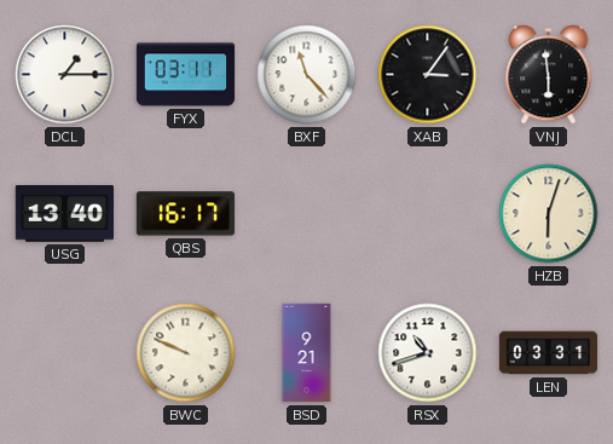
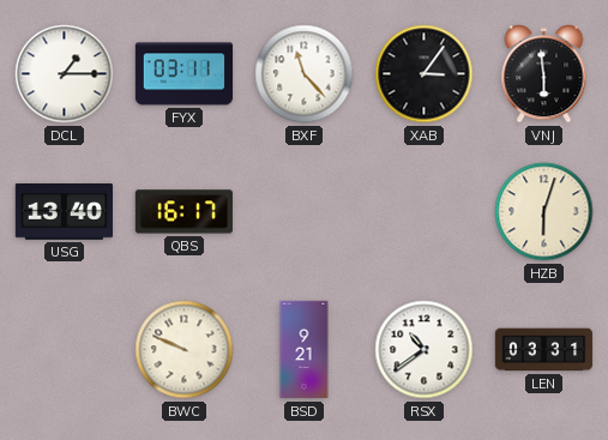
RSX: 10:42 -> 10:39 (425, 350)
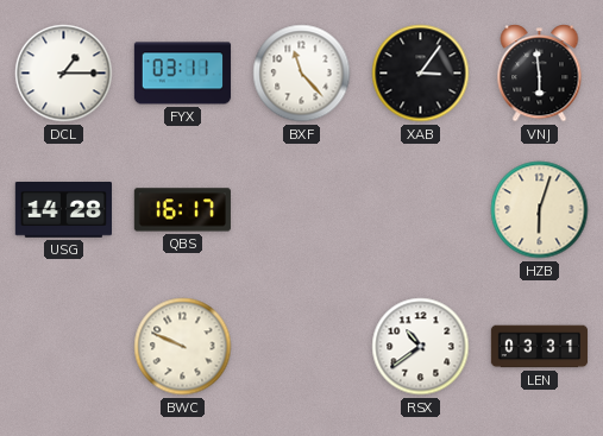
USG: 13:40 -> 14:28 (63, 210)
BSD: 9:21 -> none (305, 350)
